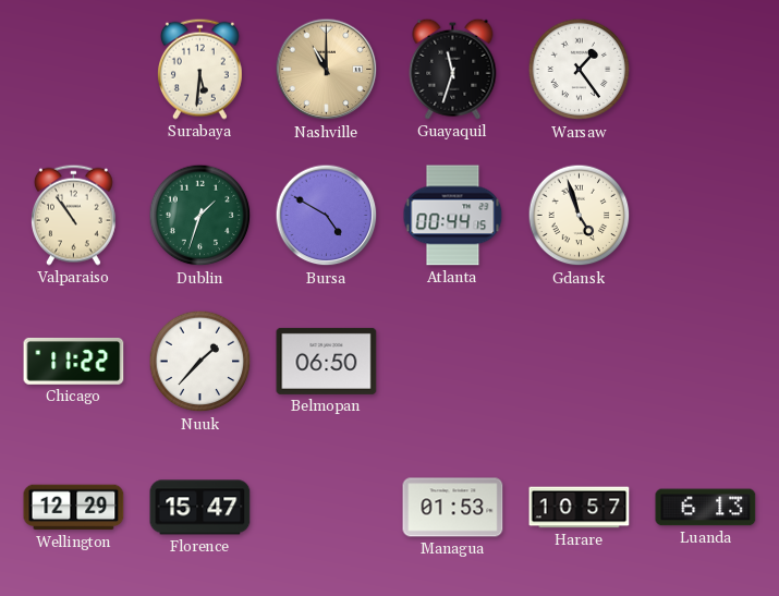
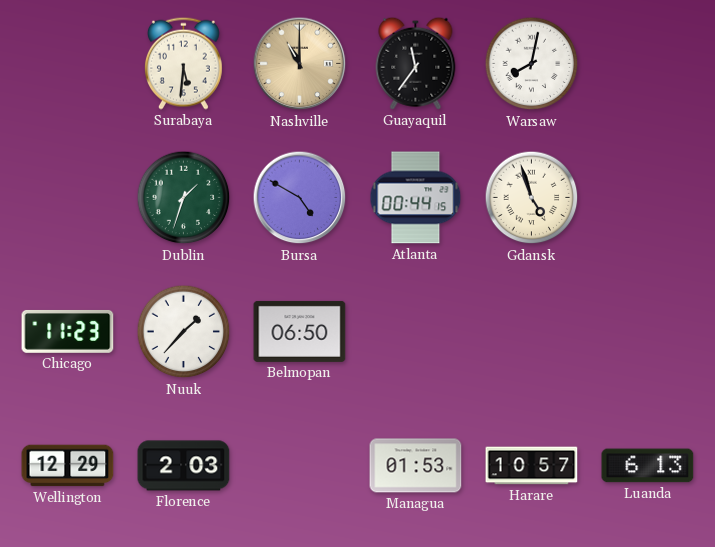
Guayaquil: 11:33 -> 11:36 (416, 63)
Warsaw: 1:24 -> 8:02 (532, 64)
Valparaiso: 10:54 -> none (73, 215)
Chicago: 11:22 -> 11:23 (68, 332)
Florence: 15:47 -> 2:03 (184, 466)
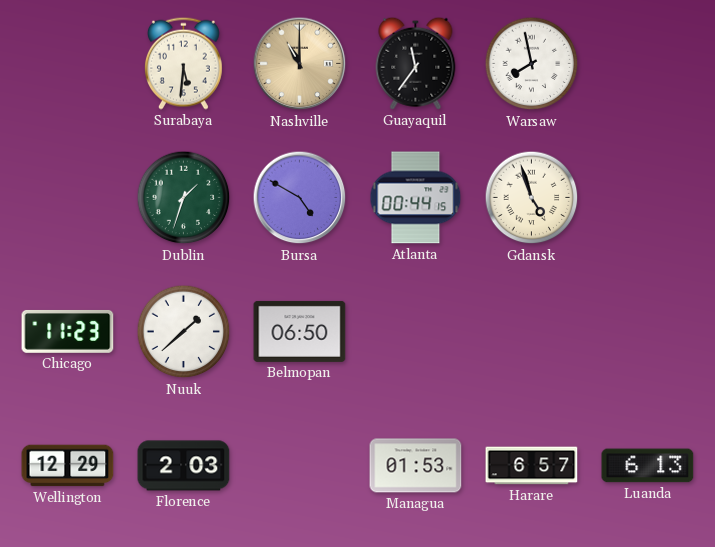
Warsaw: 8:02 -> 7:58 (532, 64)
Nuuk: 1:37 -> 1:38 (184, 332)
Harare: 10:57 -> 6:57 (532, 466)
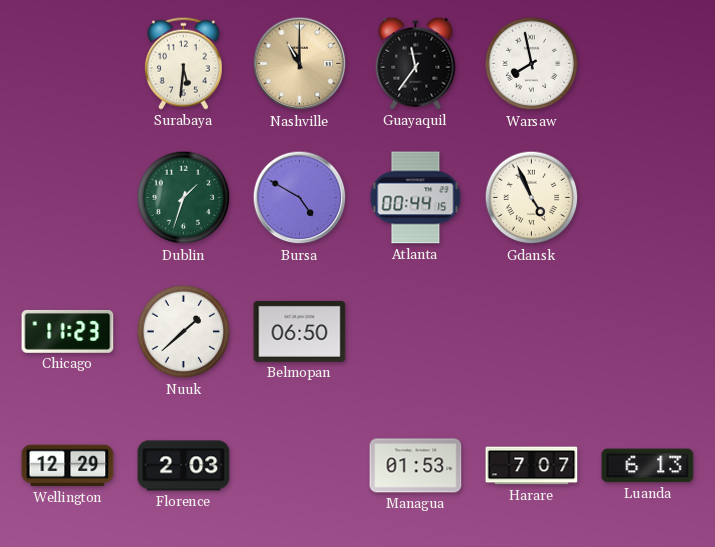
Gdansk: 4:57 -> 4:56 (532, 198)
Harare: 6:57 -> 7:07 (532, 466)
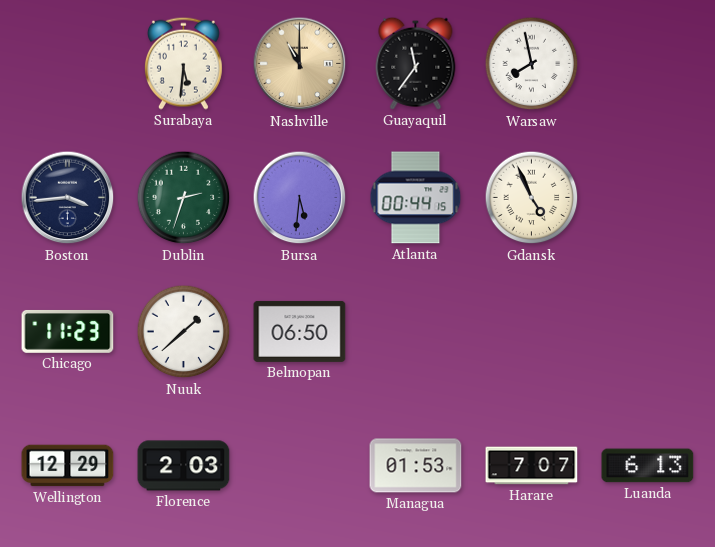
Boston: none -> 3:44 (68, 198)
Dublin: 1:33 -> 2:33 (184, 198)
Bursa: 4:50 -> 5:31 (300, 198)
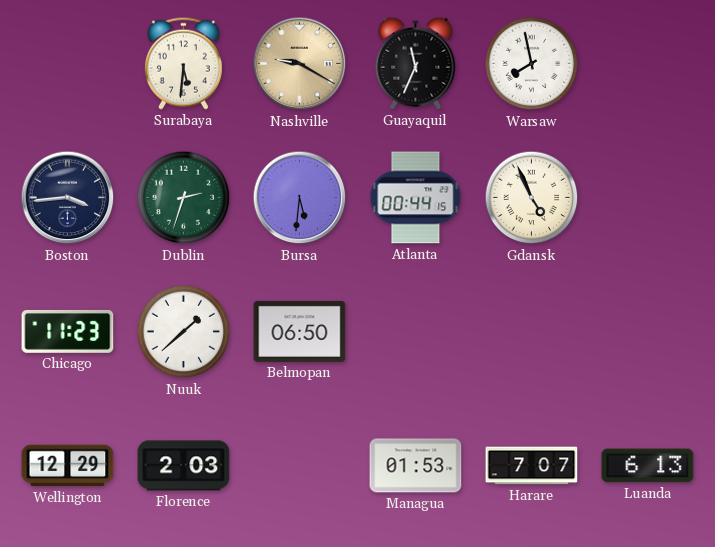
Nashville: 11:00 -> 9:20 (300, 64)
Guayaquil: 11:36 -> 11:34 (416, 63)
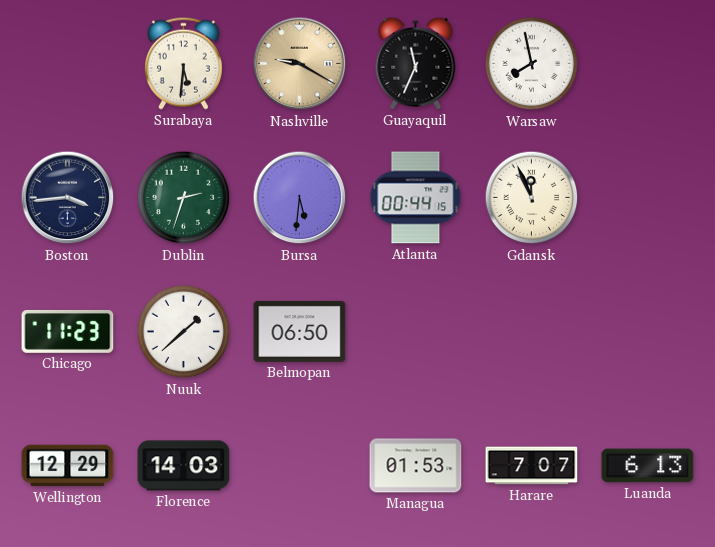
Gdansk: 4:56 -> 11:56 (532, 198)
Florence: 2:03 -> 14:03 (184, 466)
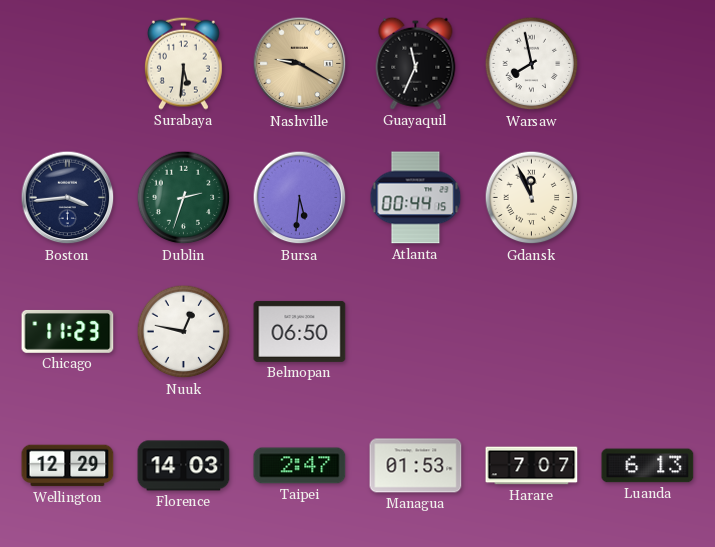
Nuuk: 1:38 -> 12:47 (184, 332)
Taipei: none -> 2:47 (300, 466)
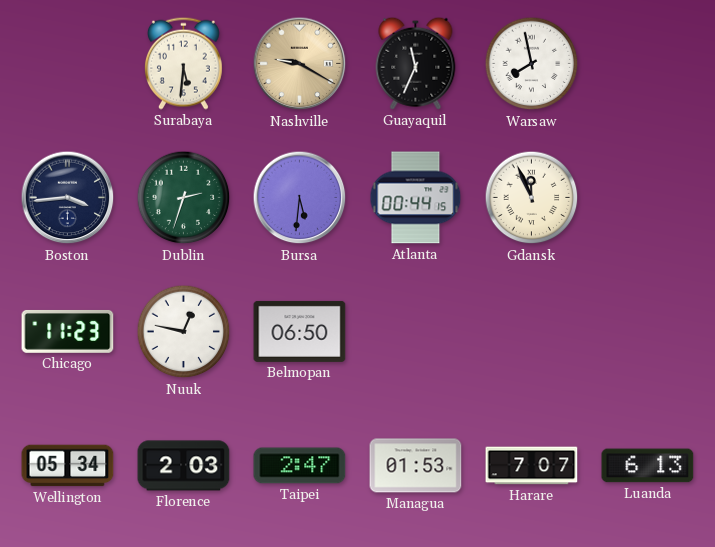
Wellington: 12:29 -> 05:34 (68, 466)
Florence: 14:03 -> 2:03 (184, 466)
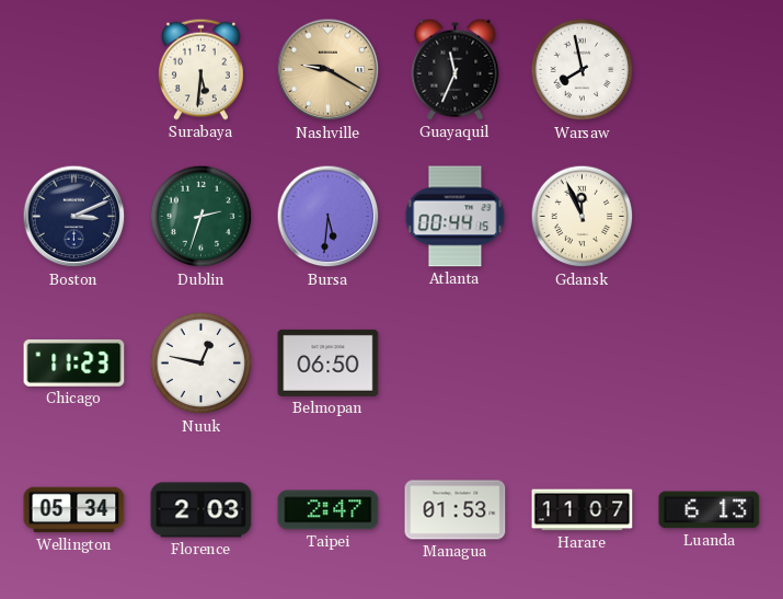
Boston: 3:44 -> 3:11 (74, 217)
Harare: 7:07 -> 11:07 (583, 510)
